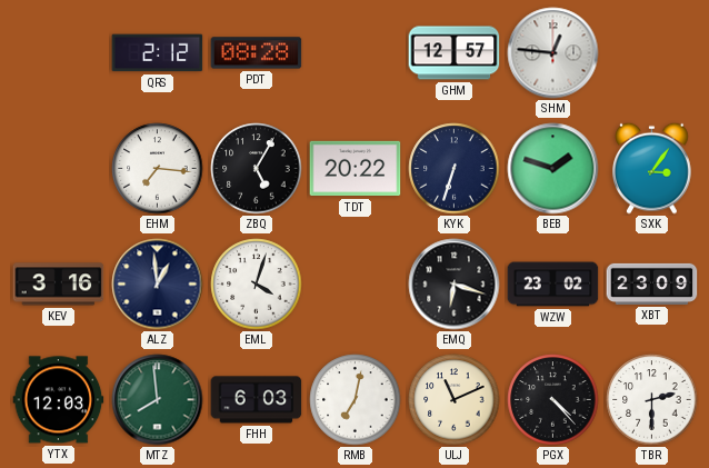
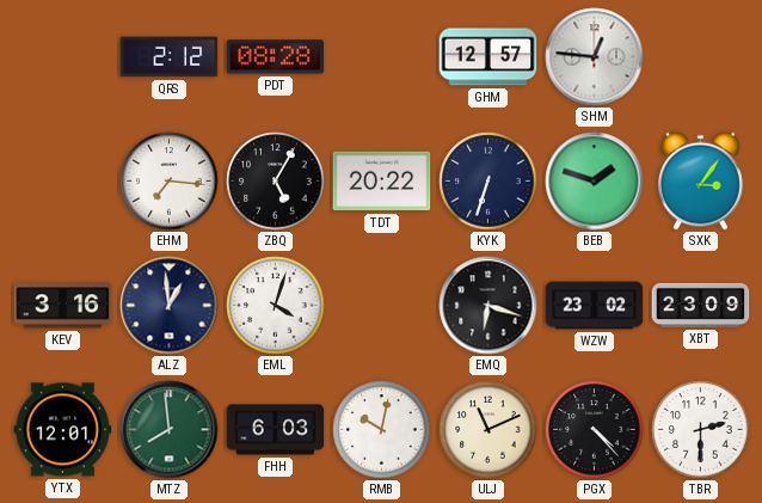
YTX: 12:03 -> 12:01 (63, 430)
RMB: 7:02 -> 10:02 (382, 430)
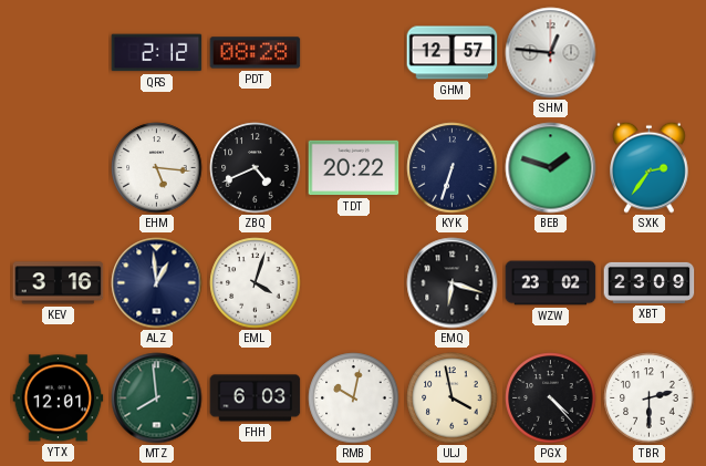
EHM: 7:16 -> 5:16 (157, 168)
ZBQ: 5:05 -> 4:41 (256, 168)
SXK: 3:06 -> 2:36 (650, 167)
ULJ: 11:11 -> 3:58 (453, 398)
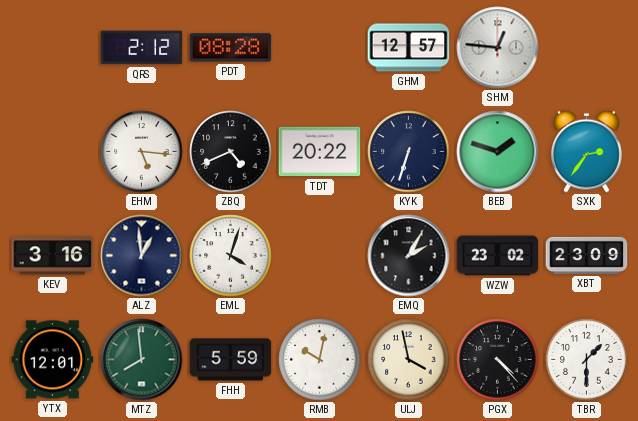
EMQ: 6:18 -> 2:05 (409, 256)
FHH: 6:03 -> 5:59 (231, 360)
TBR: 2:30 -> 1:30 (587, 360)
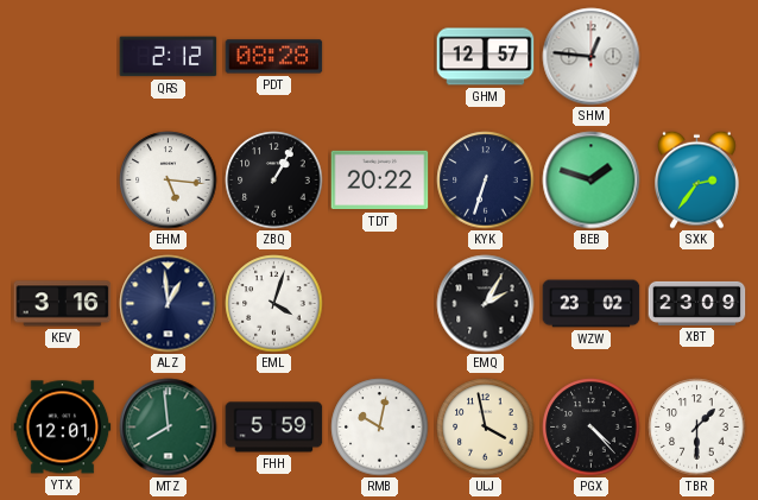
ZBQ: 4:41 -> 1:05 (274, 181)
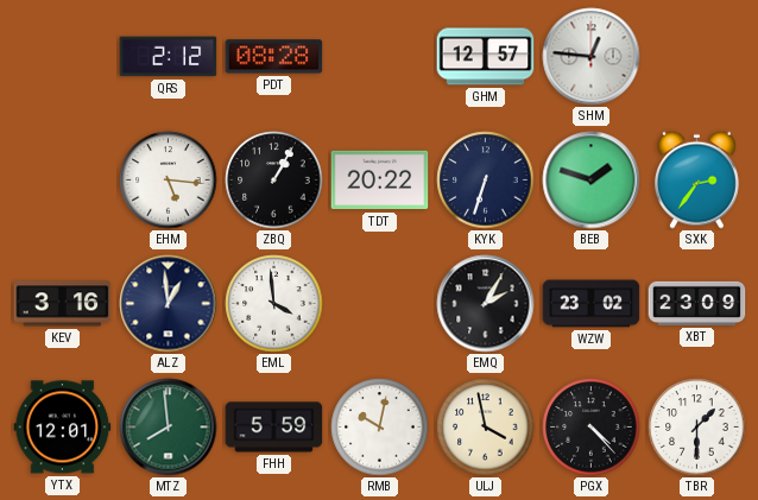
EML: 4:03 -> 3:59 (274, 304)
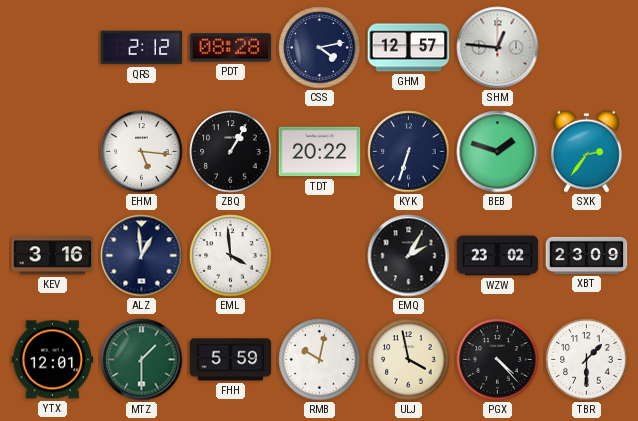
CSS: none -> 4:13 (320, 48)
MTZ: 7:59 -> 1:30 (142, 360)
